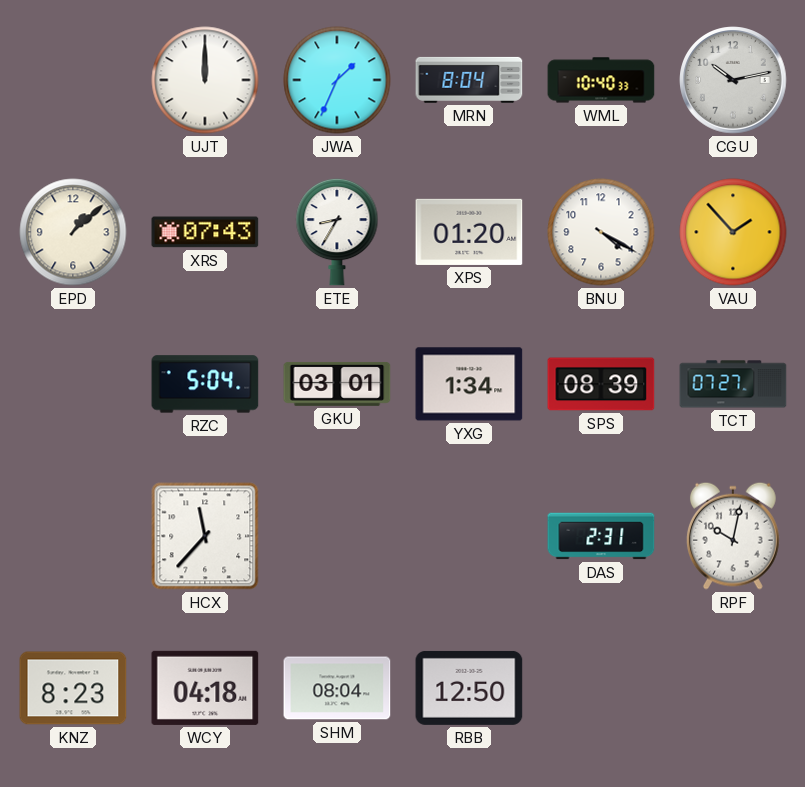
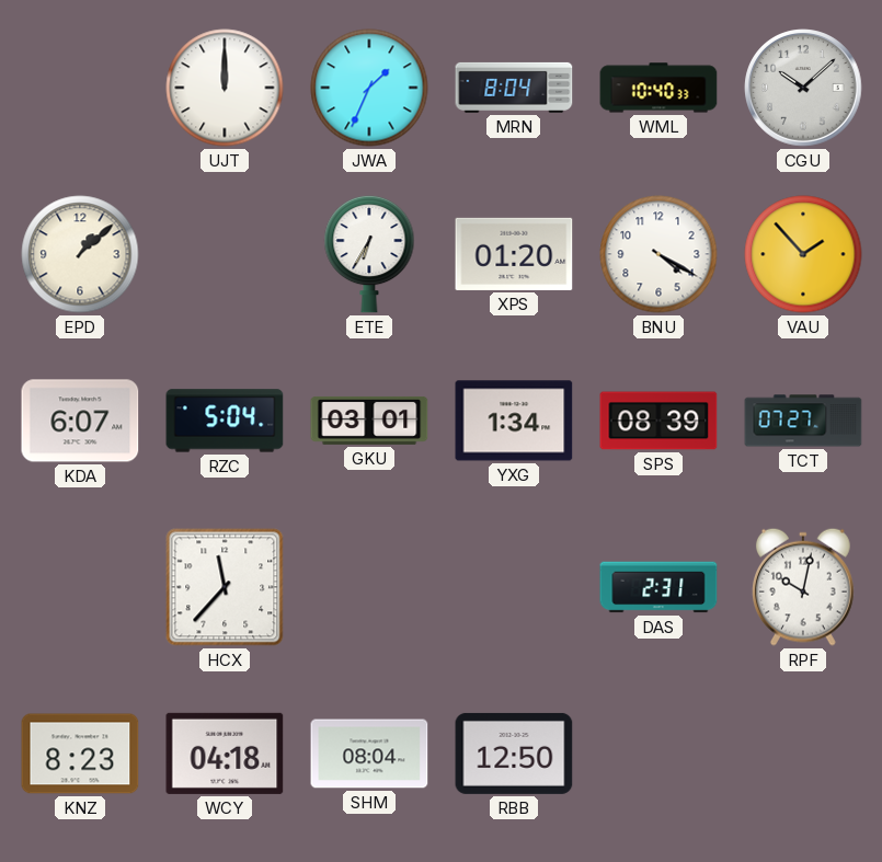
CGU: 10:13 -> 10:08 (803, 88)
XRS: 07:43 -> none (205, 232)
ETE: 8:35 -> 6:35 (369, 254)
KDA: none -> 6:07 (80, 421)
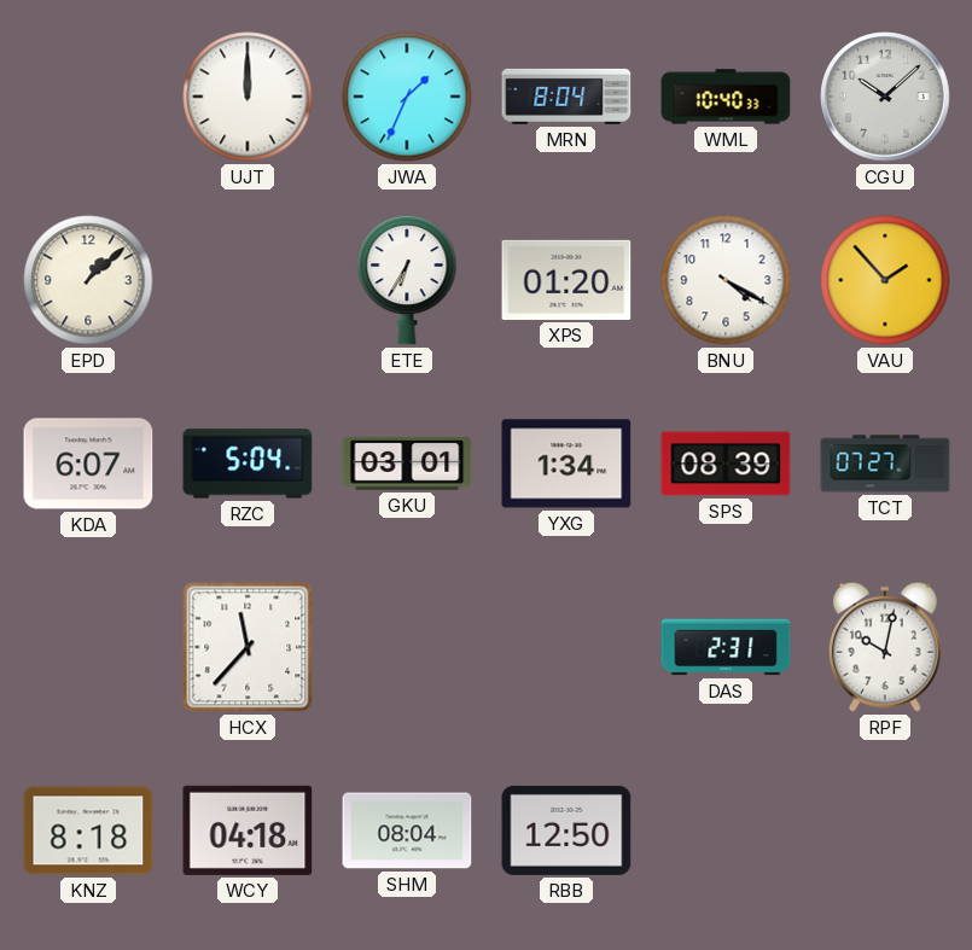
KNZ: 8:23 -> 8:18 (88, 830)
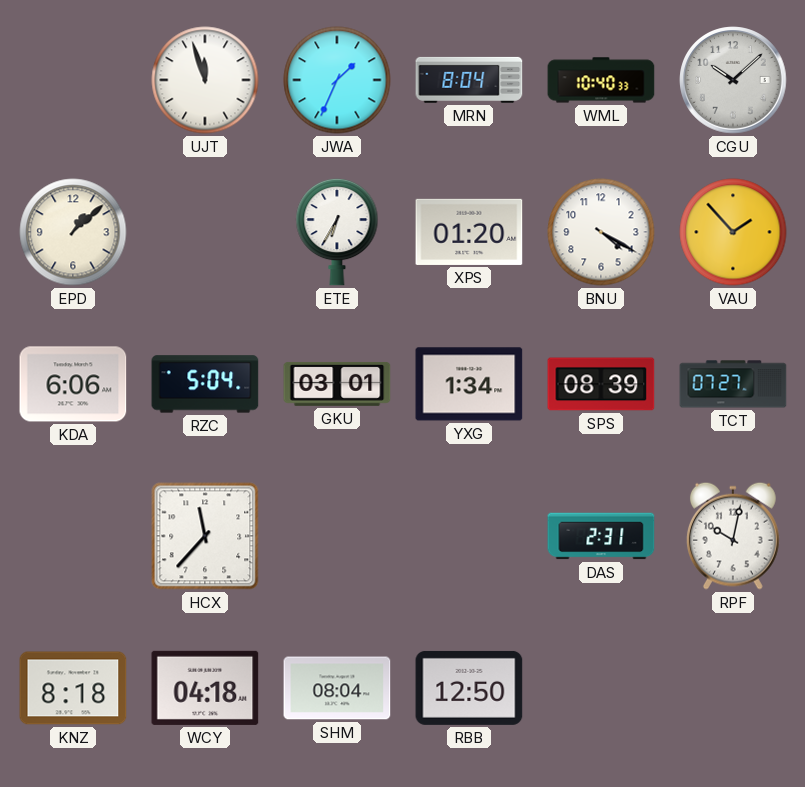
UJT: 12:00 -> 11:57 (205, 80)
KDA: 6:07 -> 6:06 (73, 384)
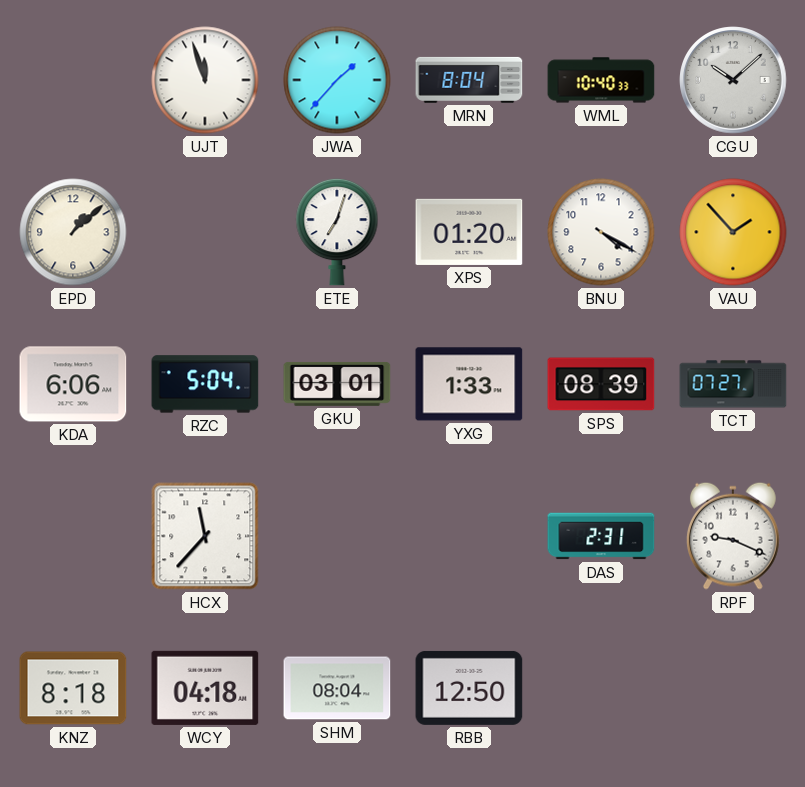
JWA: 1:34 -> 1:37 (337, 80)
ETE: 6:35 -> 7:03 (337, 232)
YXG: 1:34 -> 1:33 (469, 384)
RPF: 10:02 -> 9:19 (733, 536)
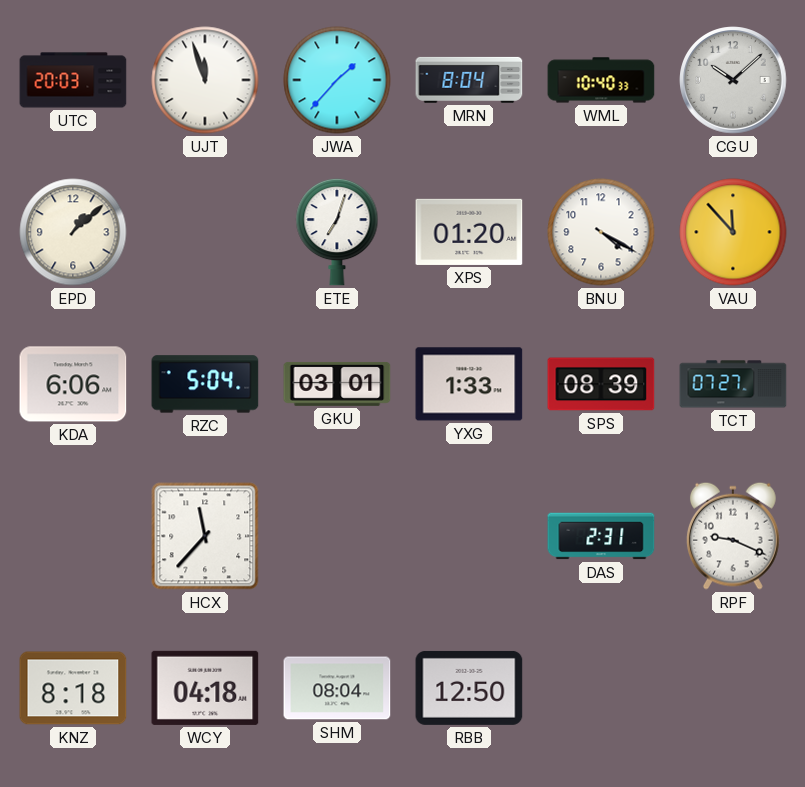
UTC: none -> 20:03 (73, 80)
VAU: 1:53 -> 11:53 (733, 232)
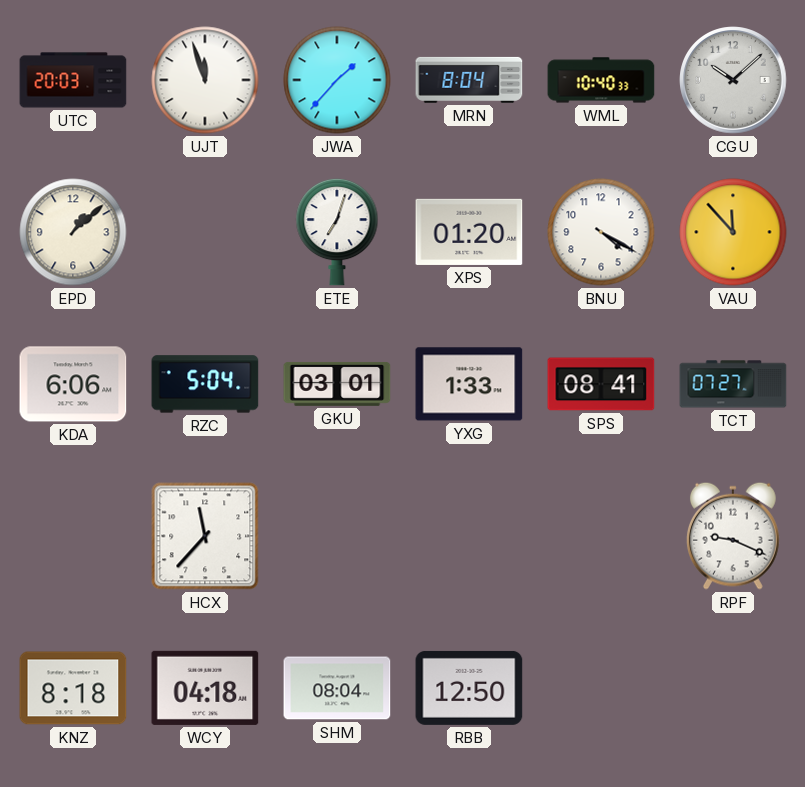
SPS: 08:39 -> 08:41 (601, 384)
DAS: 2:31 -> none (601, 536)
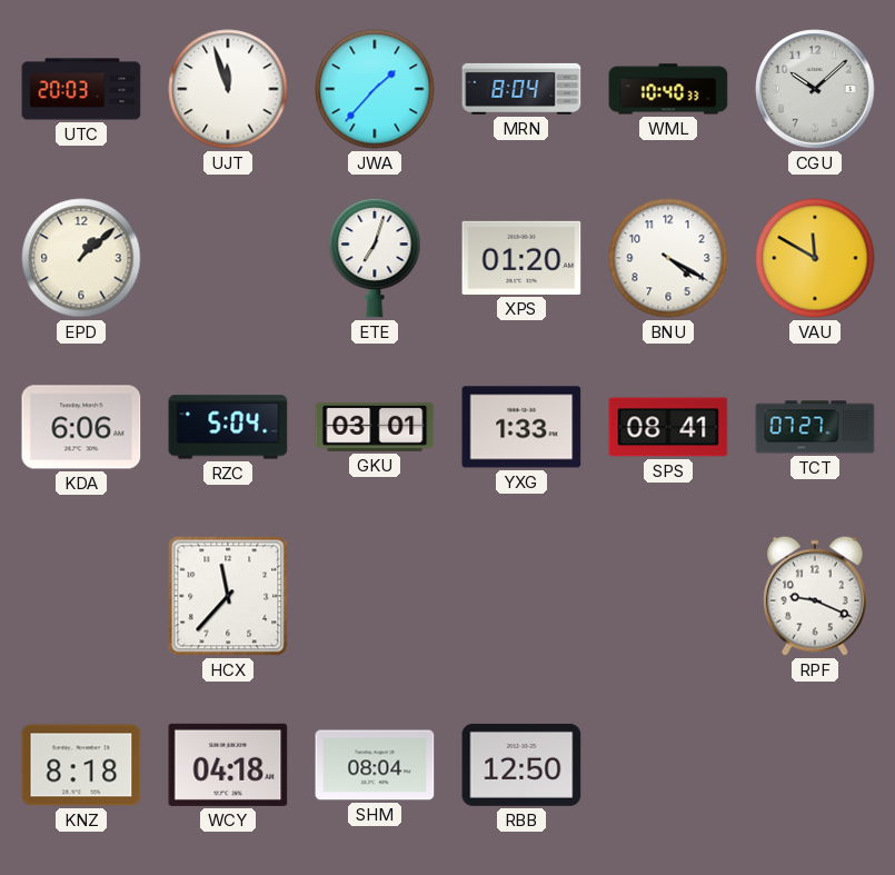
VAU: 11:53 -> 11:50 (815, 258)
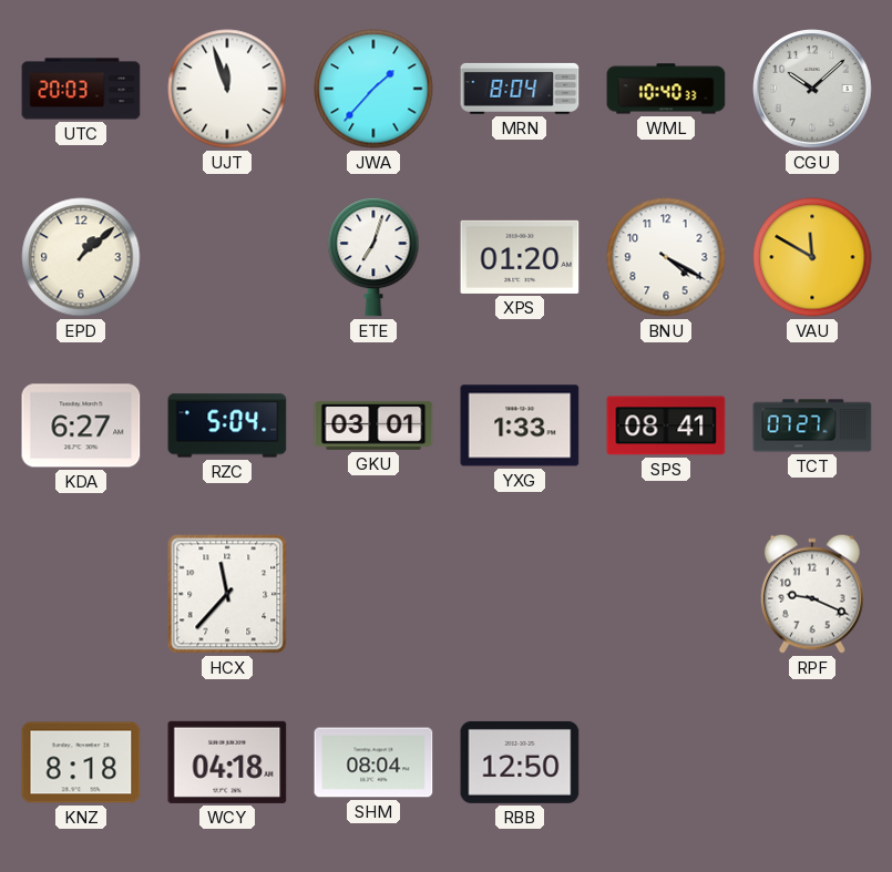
KDA: 6:06 -> 6:27 (81, 425)
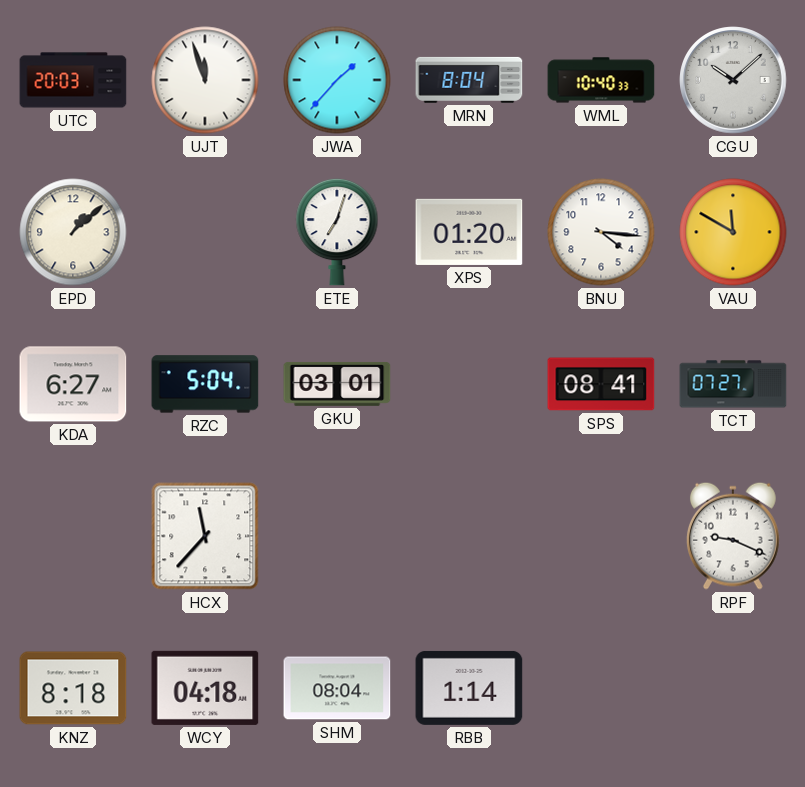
BNU: 4:20 -> 4:16 (601, 232)
YXG: 1:33 -> none (520, 425)
RBB: 12:50 -> 1:14 (469, 688)
